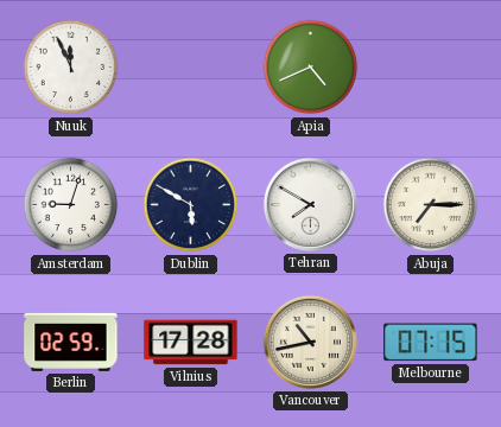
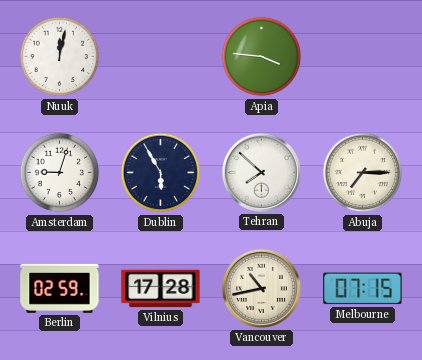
Nuuk: 11:56 -> 12:02 (60, 57)
Apia: 4:41 -> 3:46 (262, 57)
Dublin: 5:50 -> 5:55 (161, 173)
Tehran: 7:50 -> 7:52 (261, 172)
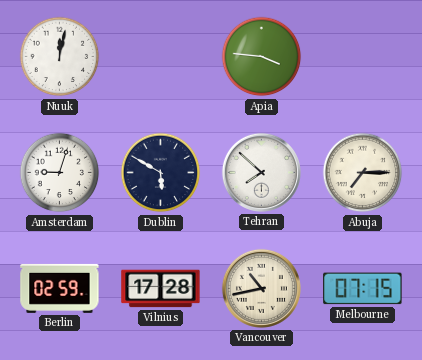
Dublin: 5:55 -> 5:50 (161, 173)
